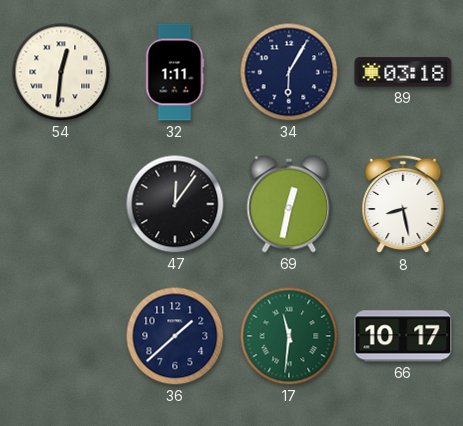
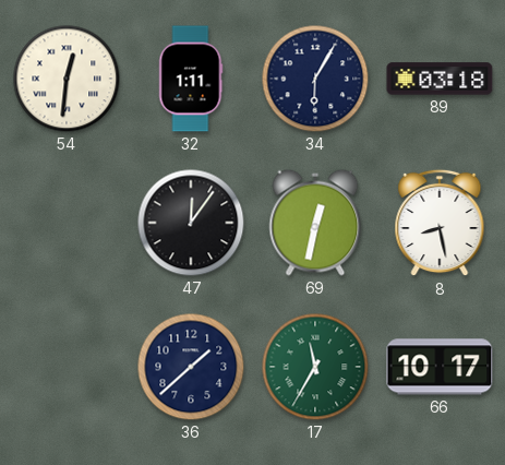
17: 11:31 -> 11:35 (315, 367)
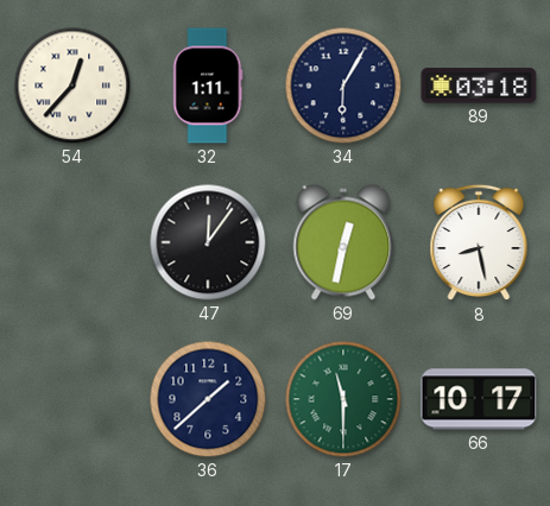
54: 12:31 -> 12:37 (72, 86)
17: 11:35 -> 11:30 (343, 399)
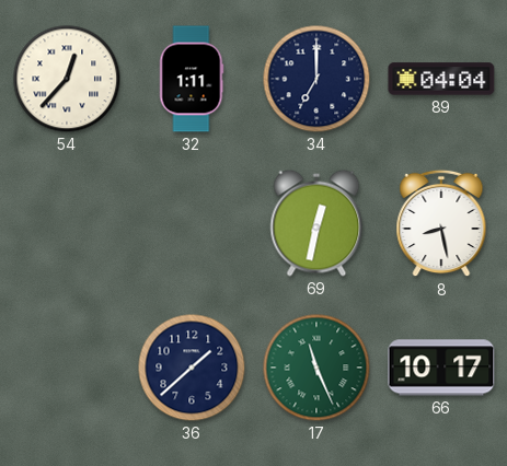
34: 6:05 -> 7:00 (316, 79)
89: 03:18 -> 04:04 (441, 79)
47: 12:06 -> none (208, 242)
17: 11:30 -> 11:26 (316, 368)
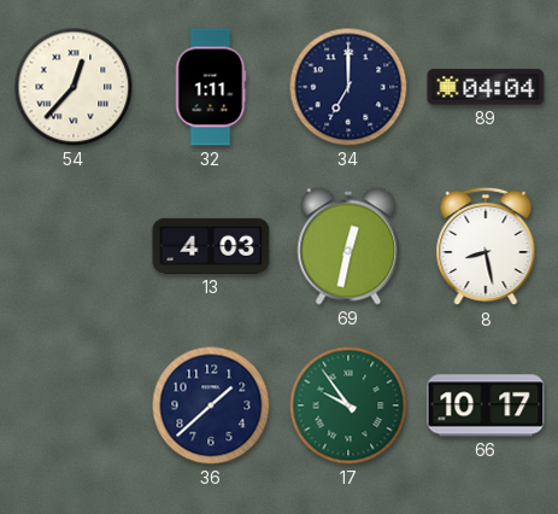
13: none -> 4:03 (211, 246)
17: 11:26 -> 9:54 (348, 405)
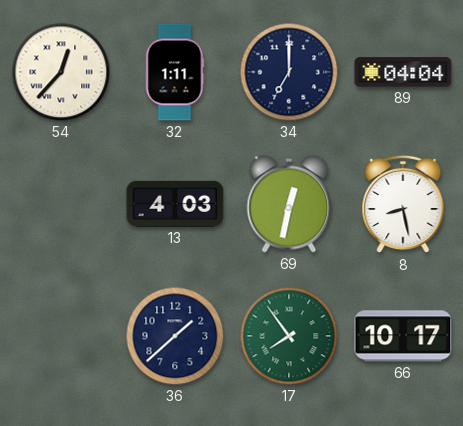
17: 9:54 -> 7:54 (289, 336)
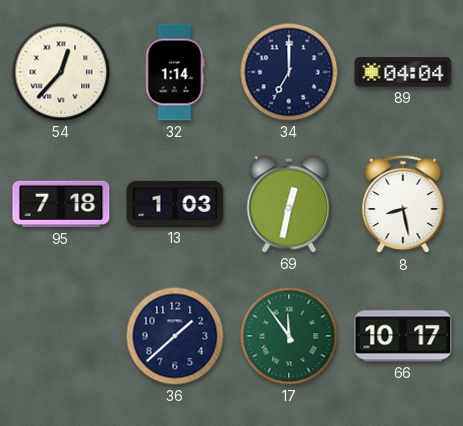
32: 1:11 -> 1:14 (175, 72)
95: none -> 7:18 (61, 204)
13: 4:03 -> 1:03 (175, 204)
17: 7:54 -> 11:54 (289, 336)
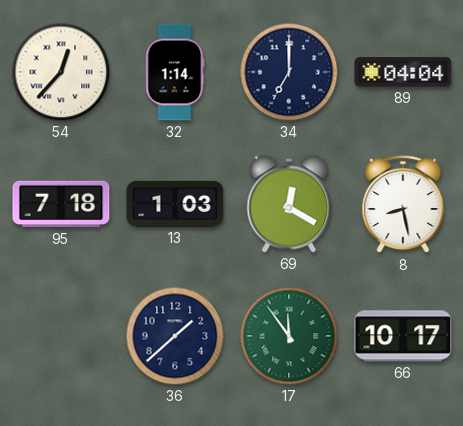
69: 12:32 -> 12:20 (289, 204)
